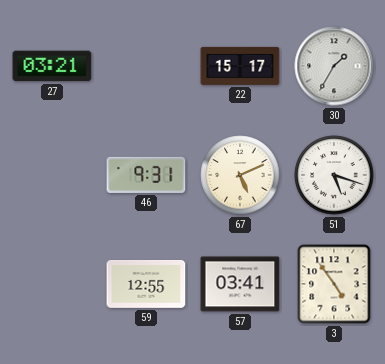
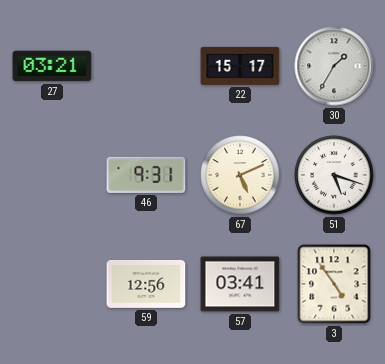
59: 12:55 -> 12:56 (146, 284)
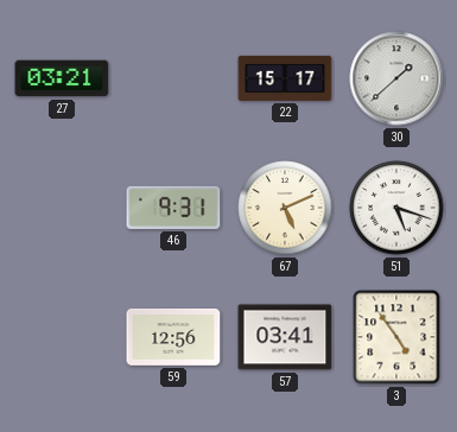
30: 1:35 -> 1:38 (396, 78)
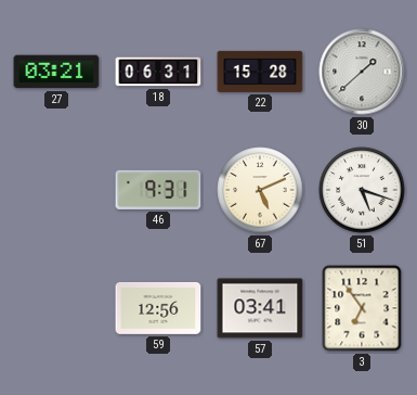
18: none -> 06:31 (158, 72)
22: 15:17 -> 15:28 (260, 72)
3: 4:54 -> 6:54 (362, 308)
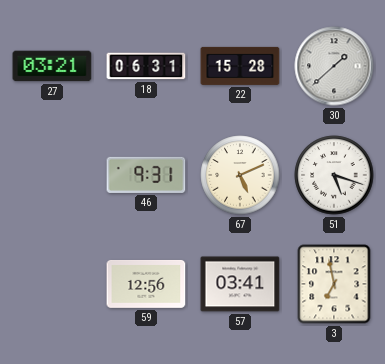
3: 6:54 -> 6:58 (334, 284)
